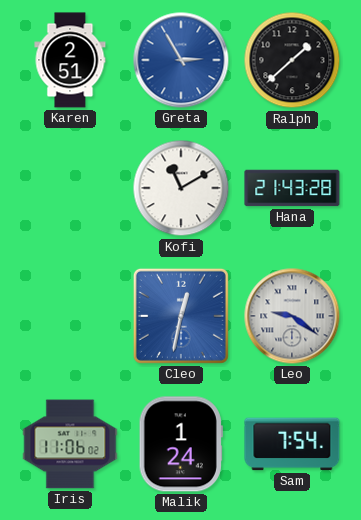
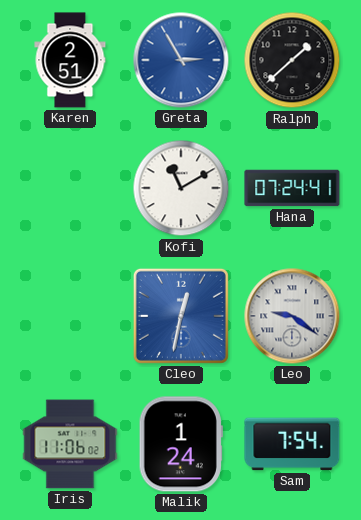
Hana: 21:43 -> 07:24 (292, 188)
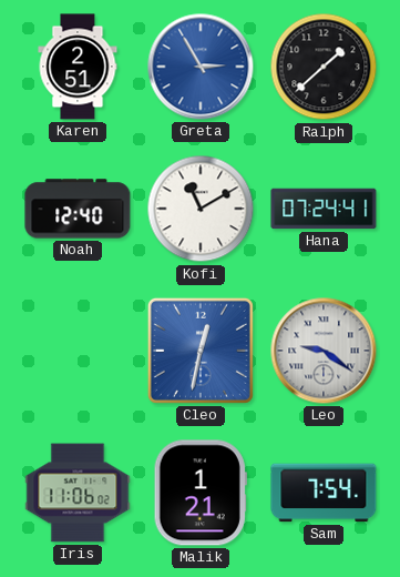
Noah: none -> 12:40 (78, 209)
Malik: 1:24 -> 1:21 (201, 493)
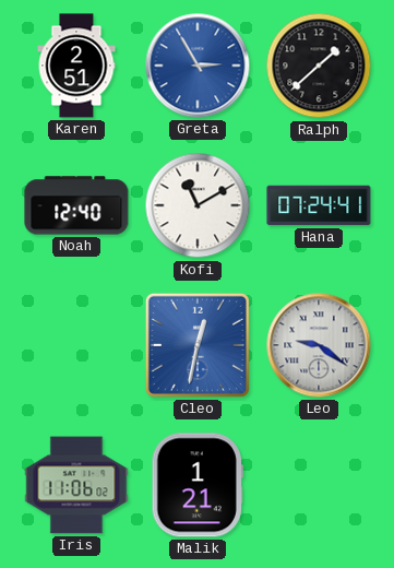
Sam: 7:54 -> none (324, 493)
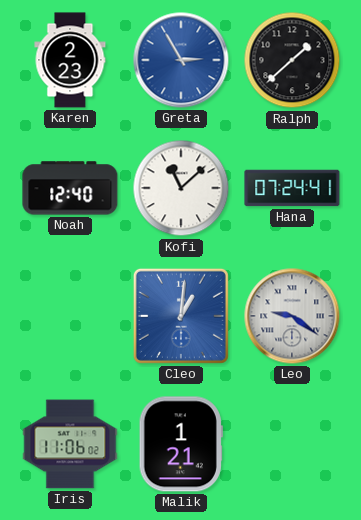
Karen: 2:51 -> 2:23 (70, 60)
Kofi: 11:10 -> 11:08 (181, 188)
Cleo: 12:32 -> 1:01 (181, 316)
